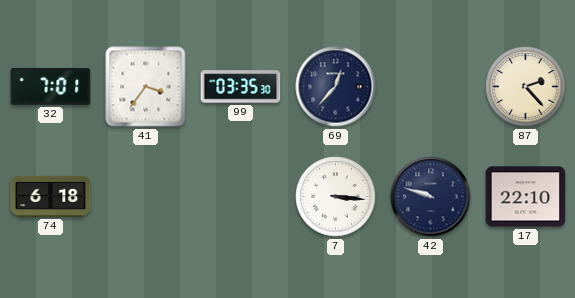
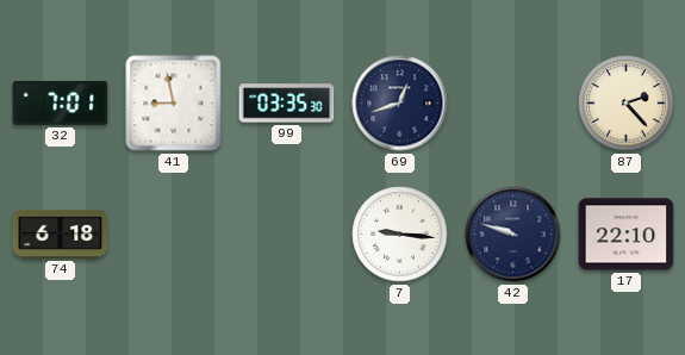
41: 3:36 -> 8:58 (174, 104)
69: 12:37 -> 12:42 (400, 104)
7: 3:16 -> 9:16 (400, 235)
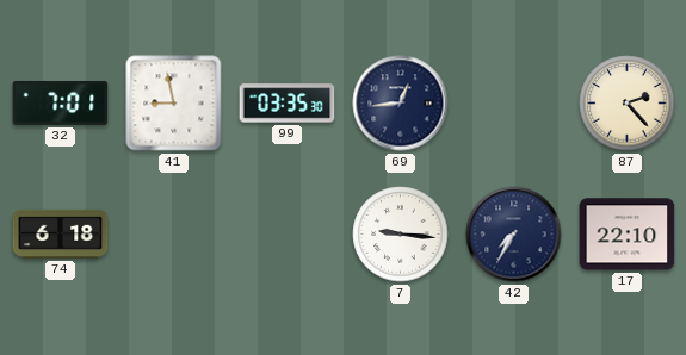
69: 12:42 -> 12:44 (401, 104)
42: 9:48 -> 7:35 (514, 235)
